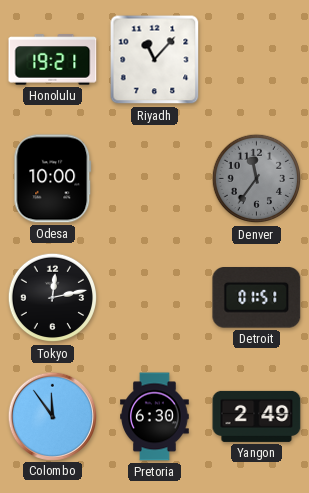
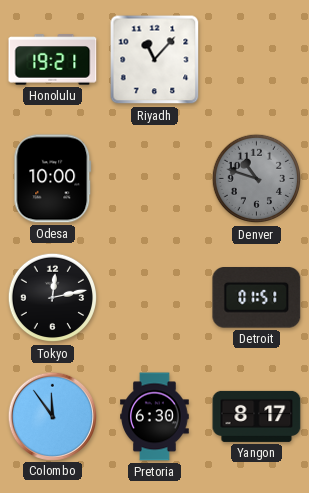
Denver: 11:36 -> 10:48 (257, 179)
Yangon: 2:49 -> 8:17 (257, 416)
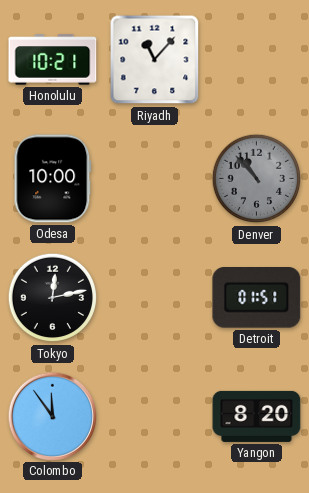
Honolulu: 19:21 -> 10:21 (53, 60)
Denver: 10:48 -> 10:53 (257, 179)
Pretoria: 6:30 -> none (155, 417)
Yangon: 8:17 -> 8:20 (257, 416)
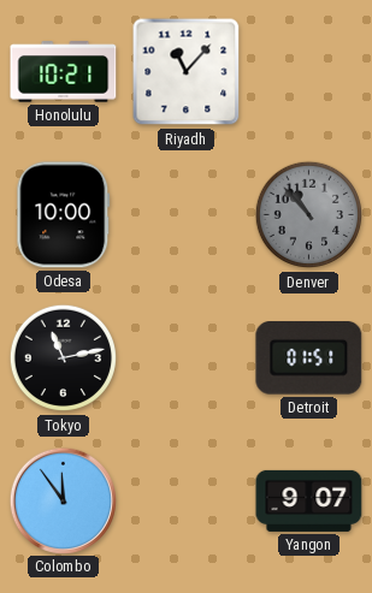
Tokyo: 12:13 -> 11:13 (64, 358)
Yangon: 8:20 -> 9:07 (309, 500)
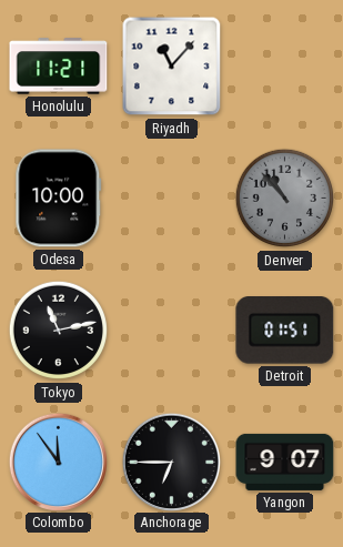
Honolulu: 10:21 -> 11:21 (59, 67)
Anchorage: none -> 6:45 (171, 462)
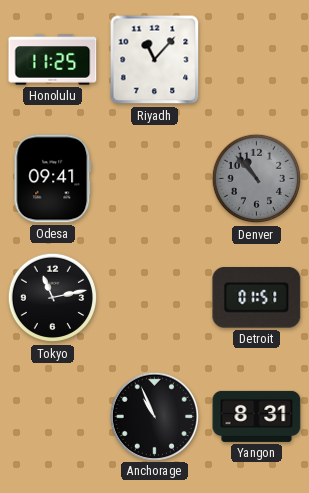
Honolulu: 11:21 -> 11:25 (53, 60)
Odesa: 10:00 -> 09:41 (53, 179)
Colombo: 11:54 -> none (58, 462)
Anchorage: 6:45 -> 10:56 (154, 416)
Yangon: 9:07 -> 8:31 (257, 416)
